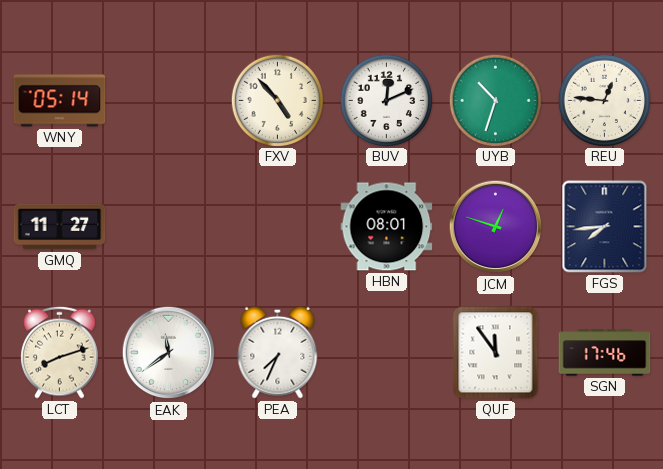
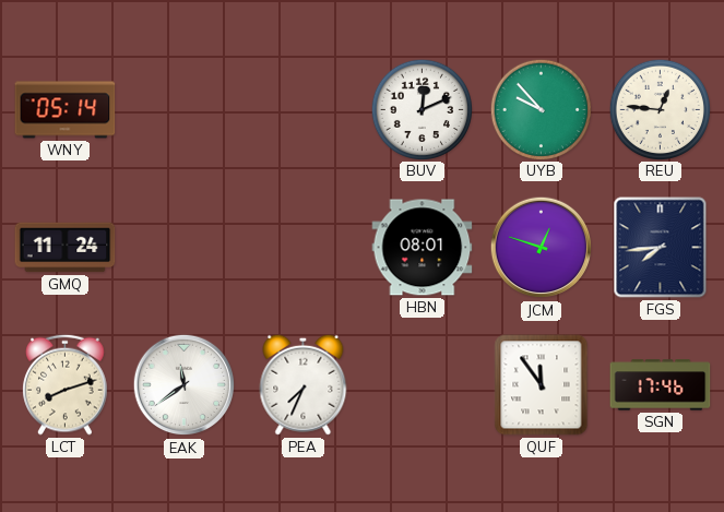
FXV: 4:53 -> none (277, 100)
UYB: 10:33 -> 9:53 (541, 109)
GMQ: 11:27 -> 11:24 (66, 248)
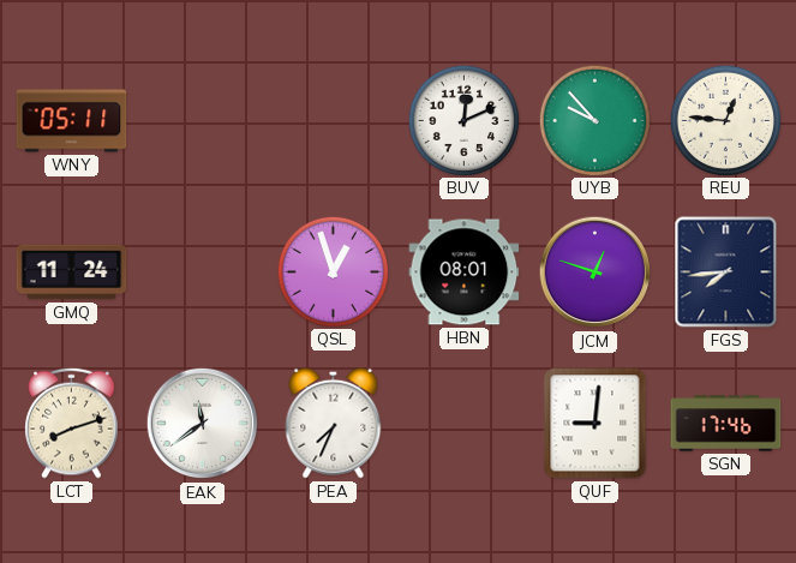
WNY: 05:14 -> 05:11 (72, 121)
QSL: none -> 12:57 (333, 271)
QUF: 11:54 -> 9:01 (595, 424)
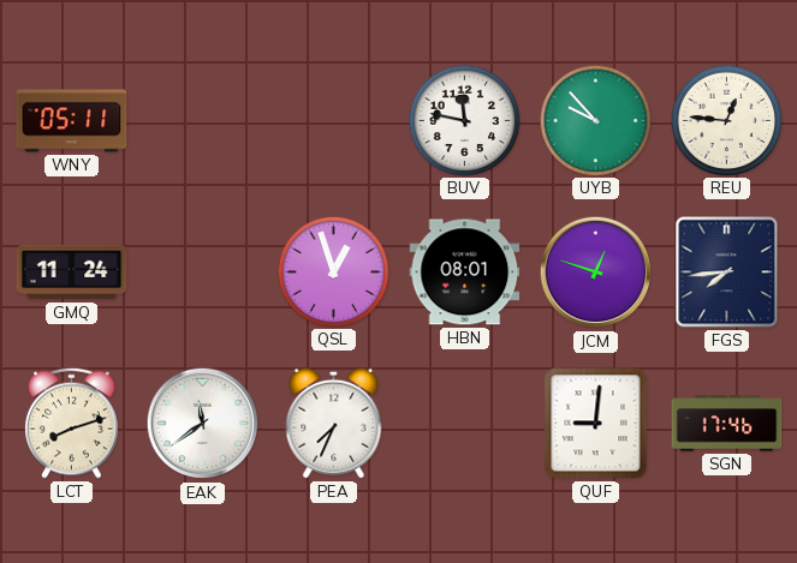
BUV: 12:11 -> 11:47 (464, 120)
